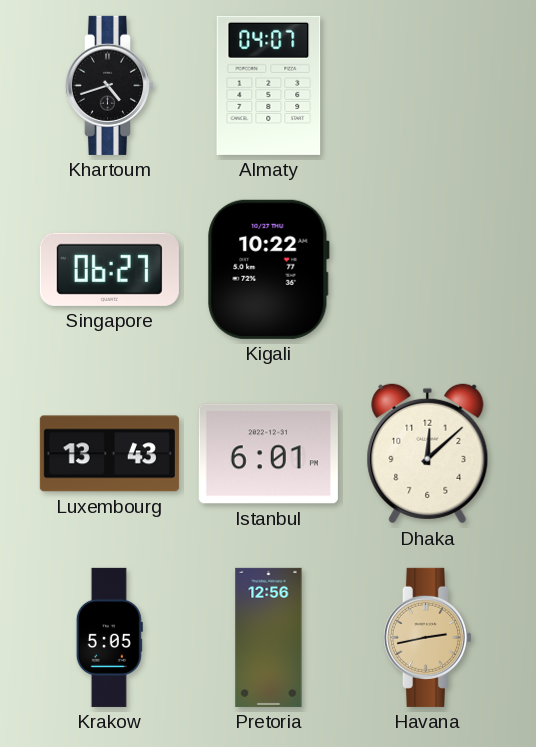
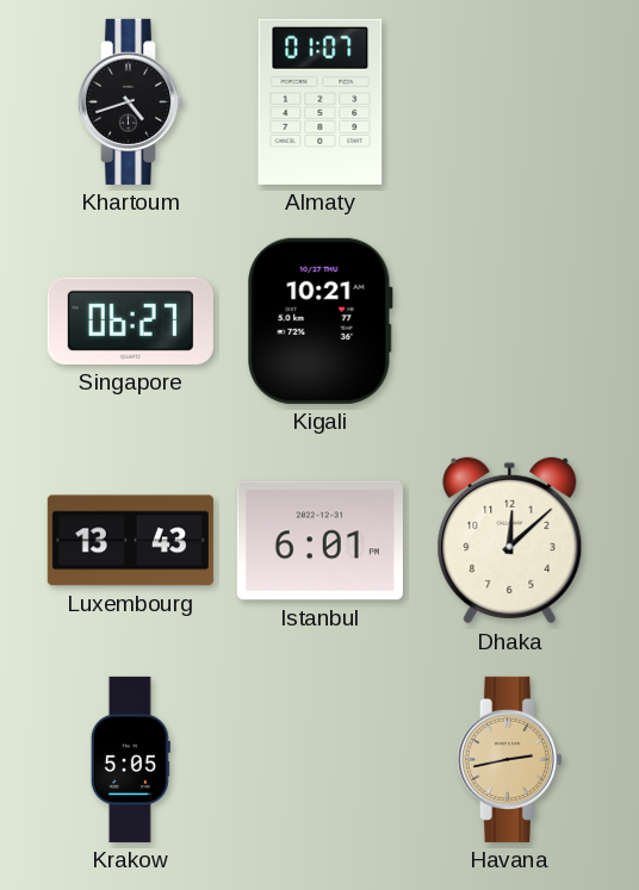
Almaty: 04:07 -> 01:07 (321, 101)
Kigali: 10:22 -> 10:21 (321, 320)
Pretoria: 12:56 -> none (269, 637)
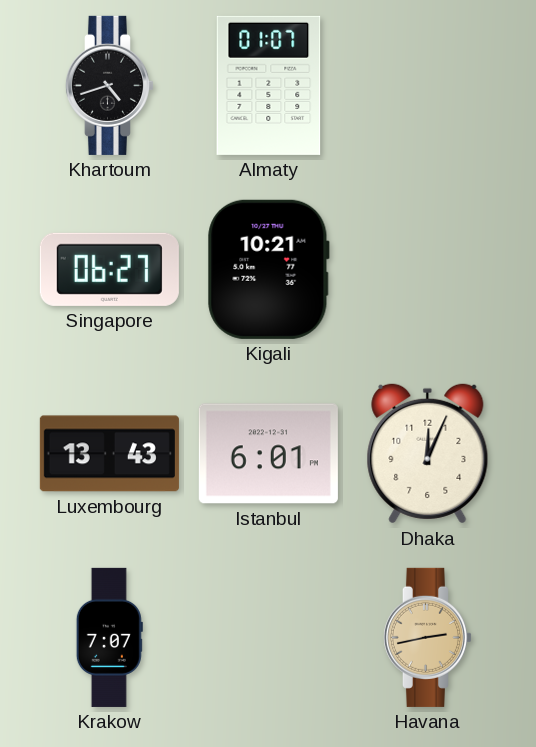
Dhaka: 12:08 -> 12:04 (428, 454)
Krakow: 5:05 -> 7:07 (109, 637)
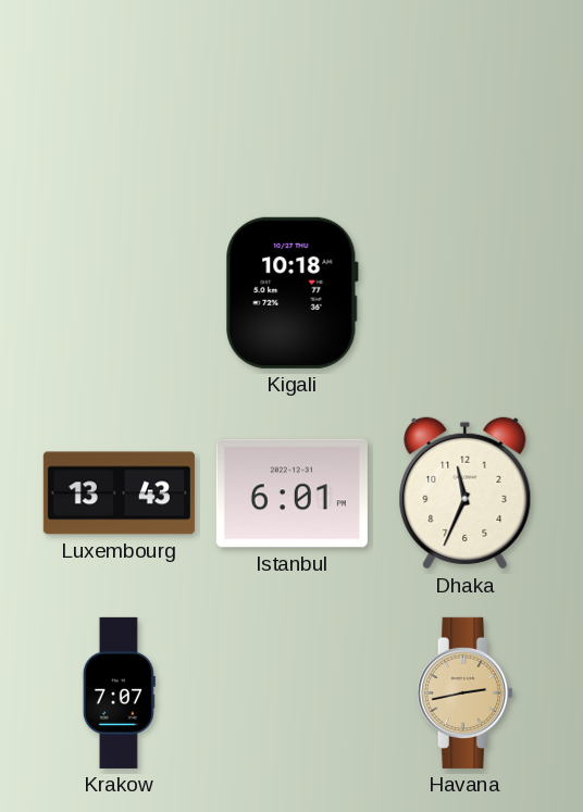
Khartoum: 4:42 -> none (109, 85)
Almaty: 01:07 -> none (269, 85)
Singapore: 06:27 -> none (109, 269)
Kigali: 10:21 -> 10:18 (293, 292)
Dhaka: 12:04 -> 11:34 (466, 494)
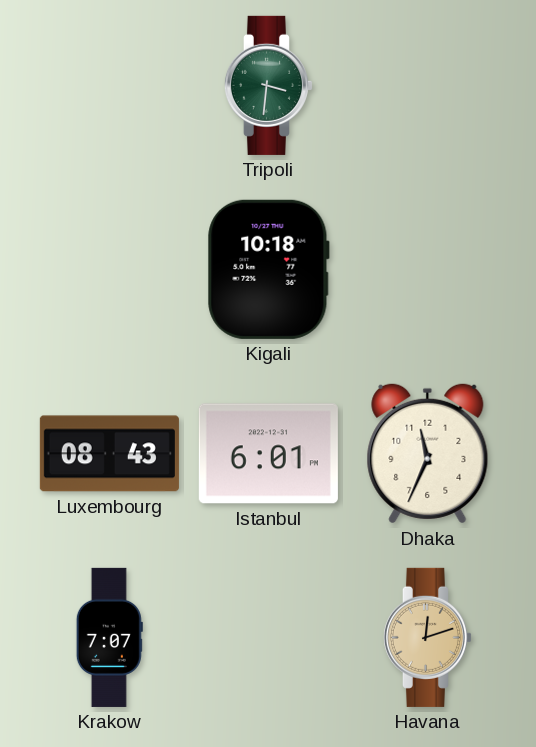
Tripoli: none -> 3:31 (268, 85)
Luxembourg: 13:43 -> 08:43 (109, 454)
Havana: 2:43 -> 12:12 (427, 637)
